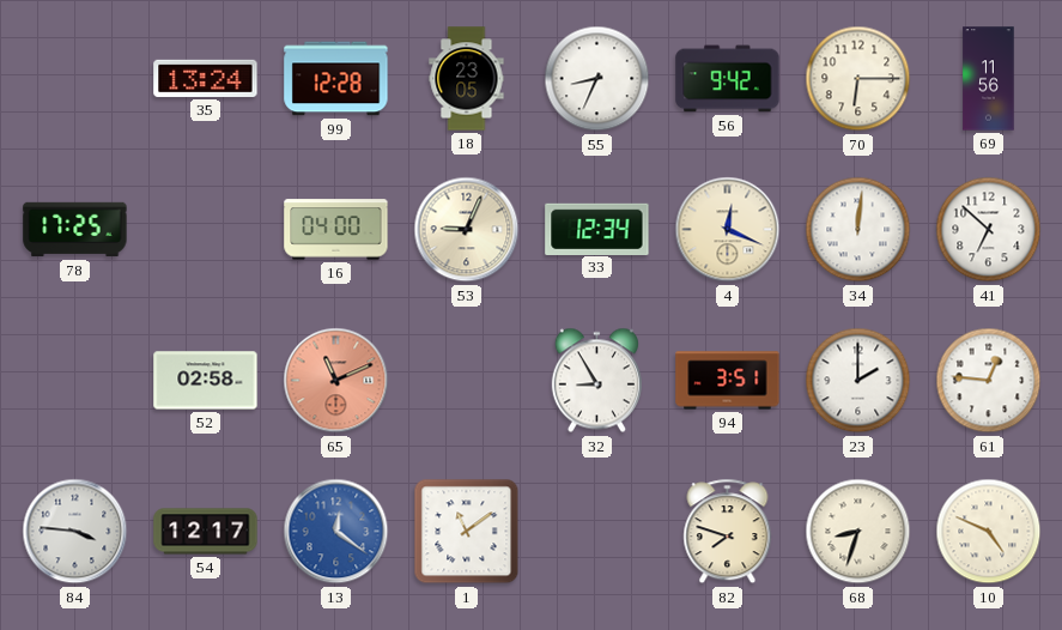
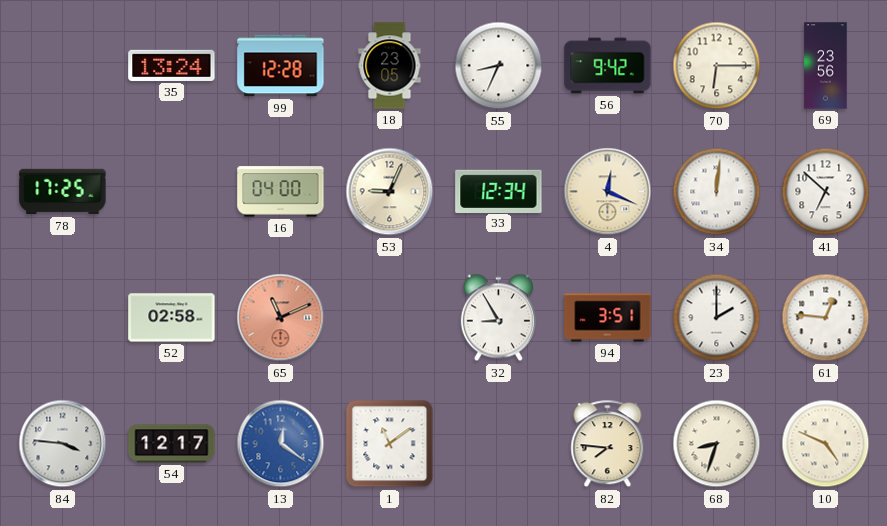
69: 11:56 -> 23:56 (826, 66)
82: 7:48 -> 7:46 (608, 444)
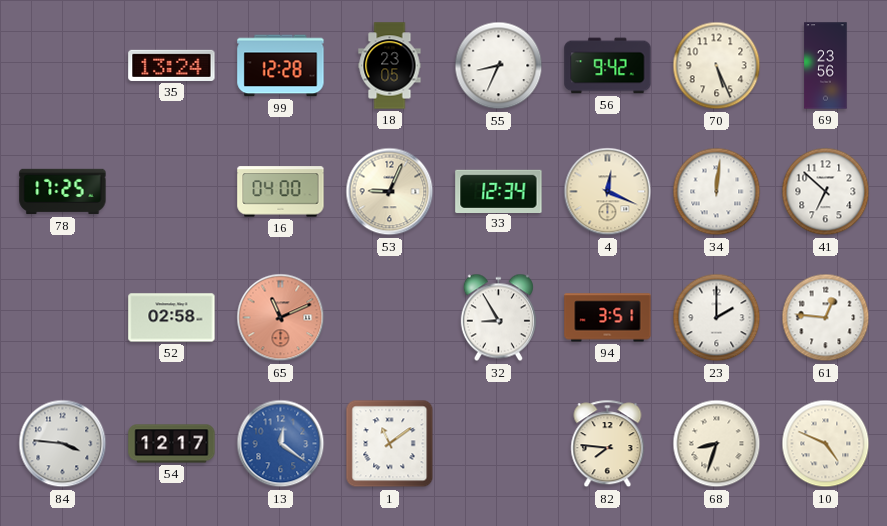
70: 6:15 -> 5:26 (717, 66)
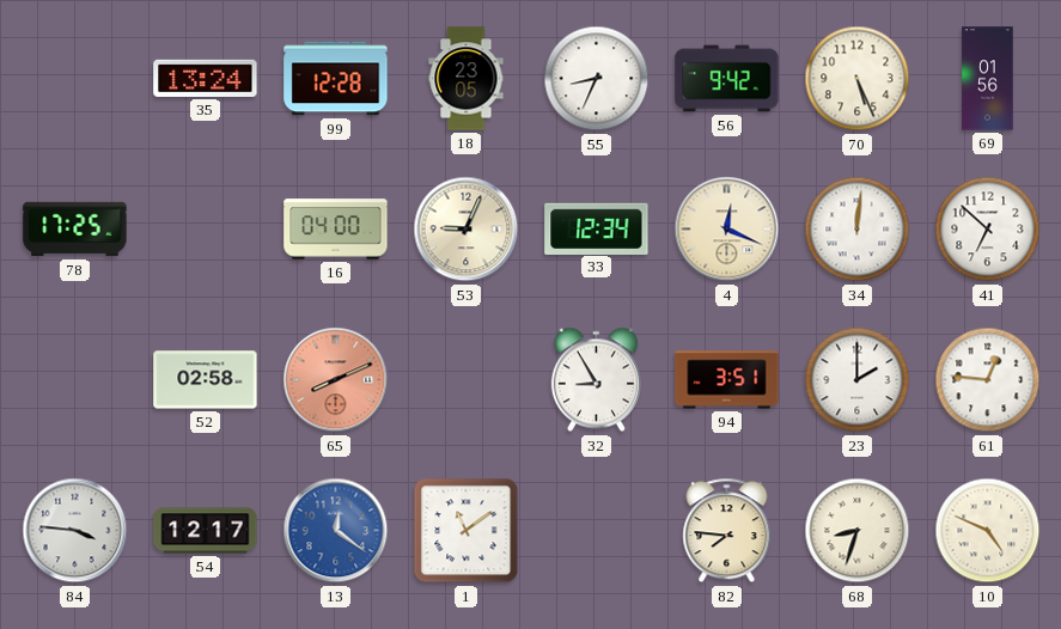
69: 23:56 -> 01:56 (988, 79)
65: 11:11 -> 8:11 (336, 380)
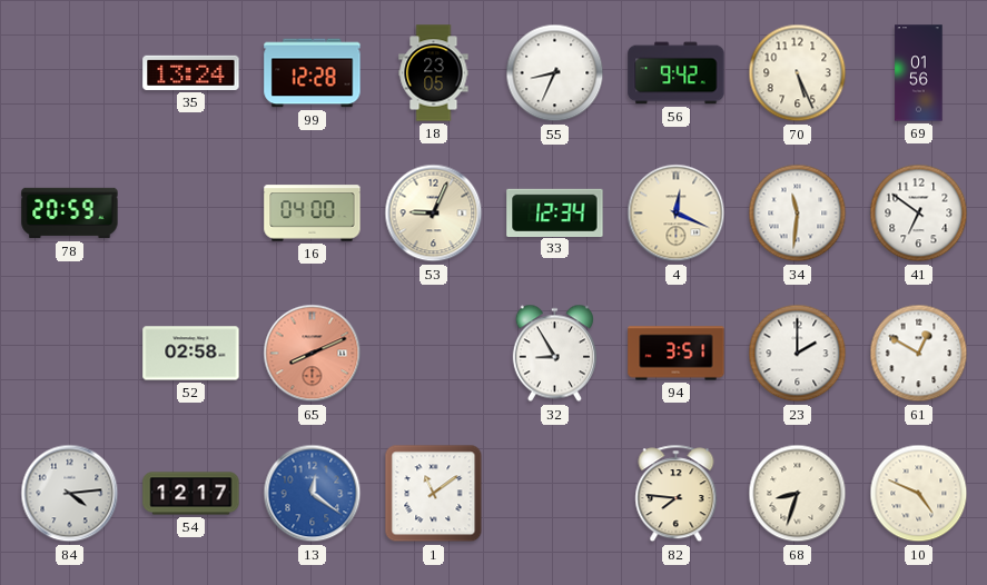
78: 17:25 -> 20:59 (70, 214)
34: 12:01 -> 11:31 (798, 214)
41: 6:52 -> 6:51 (919, 214)
61: 12:46 -> 12:50 (919, 354)
84: 3:46 -> 4:14 (70, 494)
